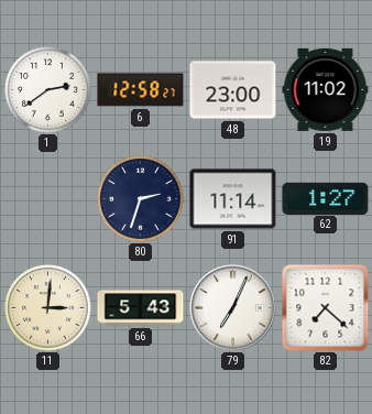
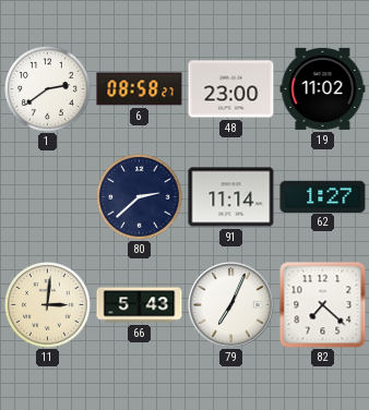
6: 12:58 -> 08:58 (140, 89)
80: 2:33 -> 2:38 (140, 197)
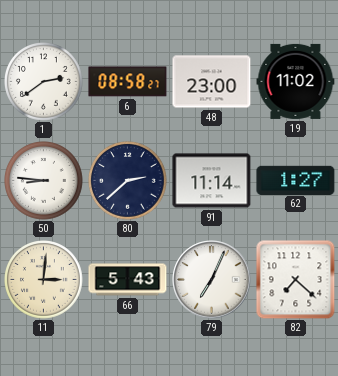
50: none -> 8:46 (44, 181)
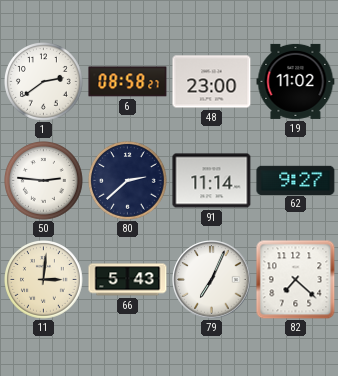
50: 8:46 -> 2:46 (44, 181)
62: 1:27 -> 9:27 (296, 180)
